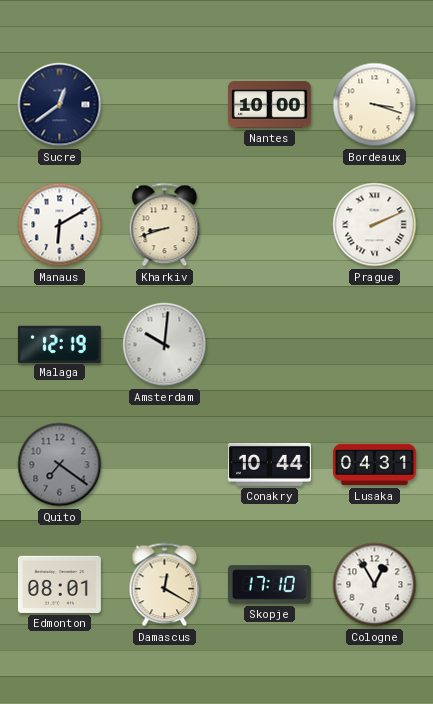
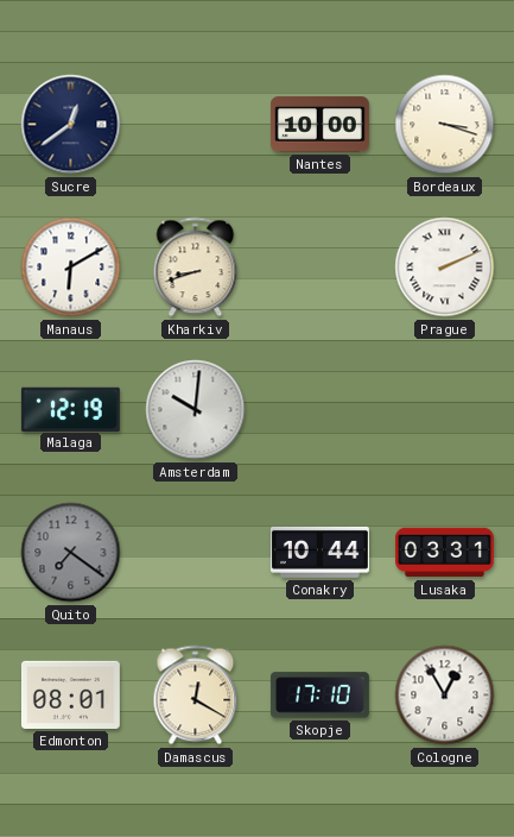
Lusaka: 04:31 -> 03:31 (445, 553)
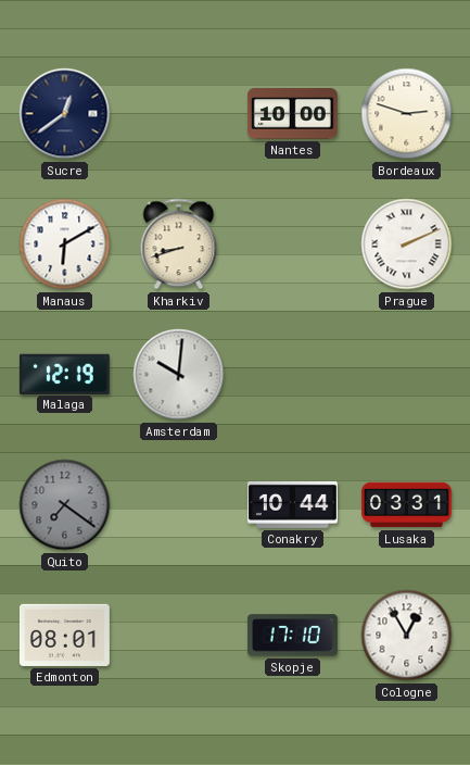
Bordeaux: 3:18 -> 2:48 (407, 114)
Damascus: 12:20 -> none (196, 696)
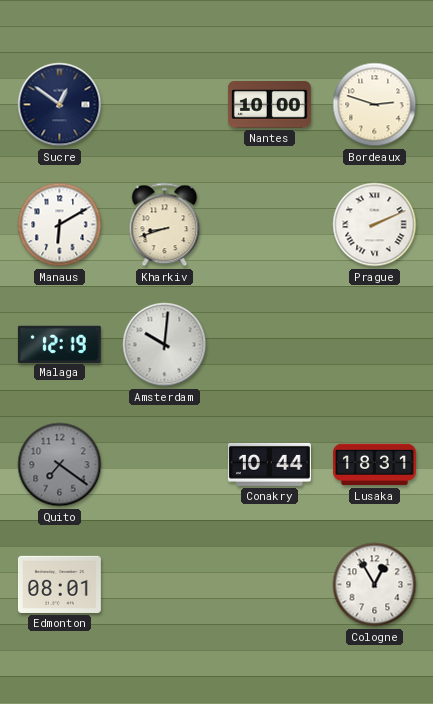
Sucre: 12:39 -> 12:51 (60, 105)
Lusaka: 03:31 -> 18:31 (375, 465)
Skopje: 17:10 -> none (292, 636)
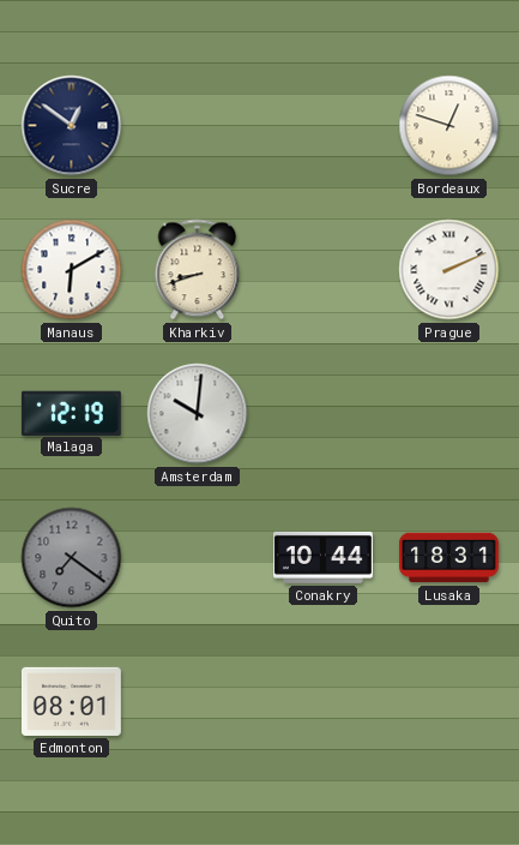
Nantes: 10:00 -> none (269, 105)
Bordeaux: 2:48 -> 12:48 (449, 126)
Cologne: 12:55 -> none (375, 585)
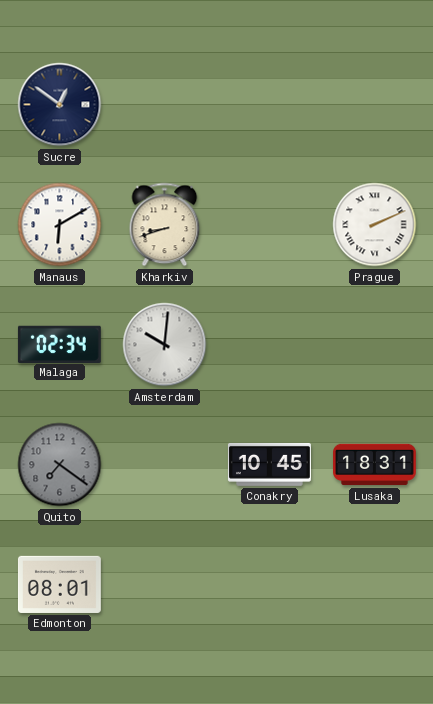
Bordeaux: 12:48 -> none (449, 126)
Malaga: 12:19 -> 02:34 (59, 344)
Conakry: 10:44 -> 10:45 (269, 464)
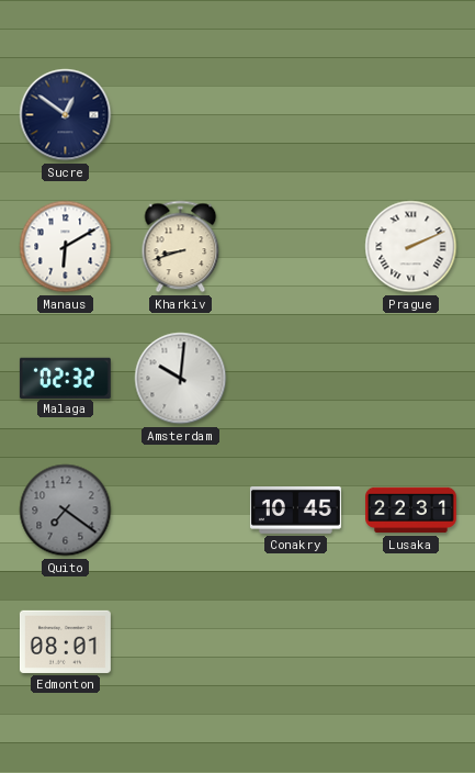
Malaga: 02:34 -> 02:32 (65, 378)
Lusaka: 18:31 -> 22:31 (411, 511)
